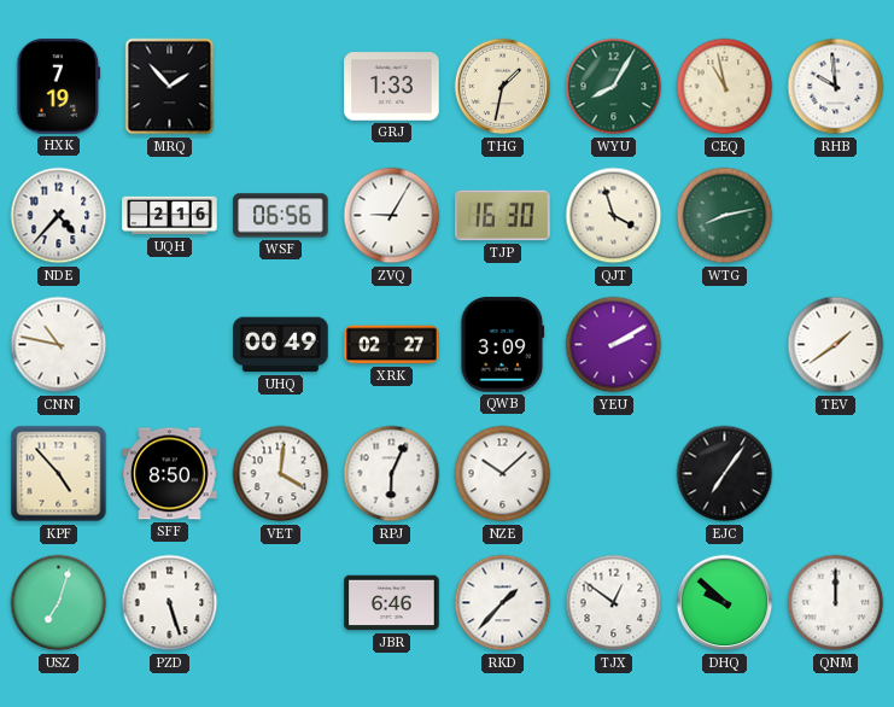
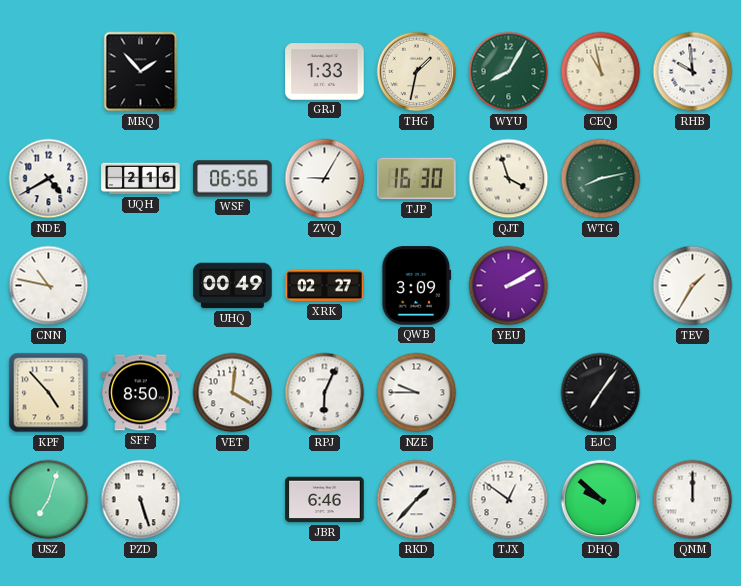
HXK: 7:19 -> none (59, 87)
NDE: 4:37 -> 4:40 (49, 179)
TEV: 1:39 -> 1:35 (693, 286)
NZE: 10:08 -> 9:45 (417, 393)
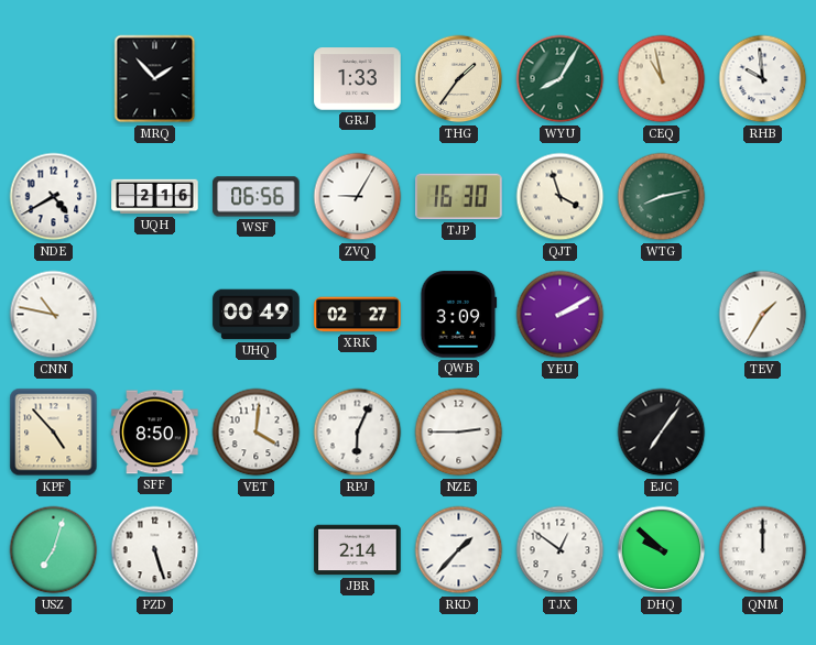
THG: 1:32 -> 1:36 (459, 79)
NZE: 9:45 -> 2:45 (459, 433)
JBR: 6:46 -> 2:14 (358, 550)
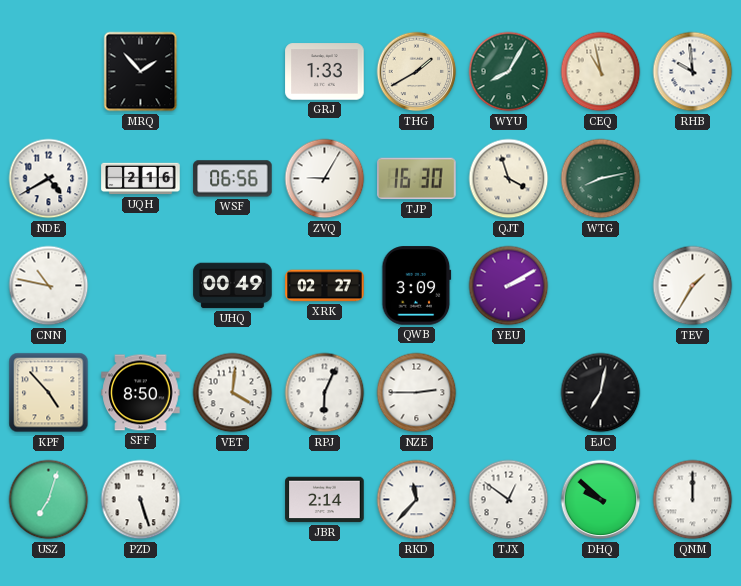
THG: 1:36 -> 1:40 (417, 72)
EJC: 7:06 -> 7:02 (601, 393)
RKD: 1:37 -> 11:37 (417, 500)
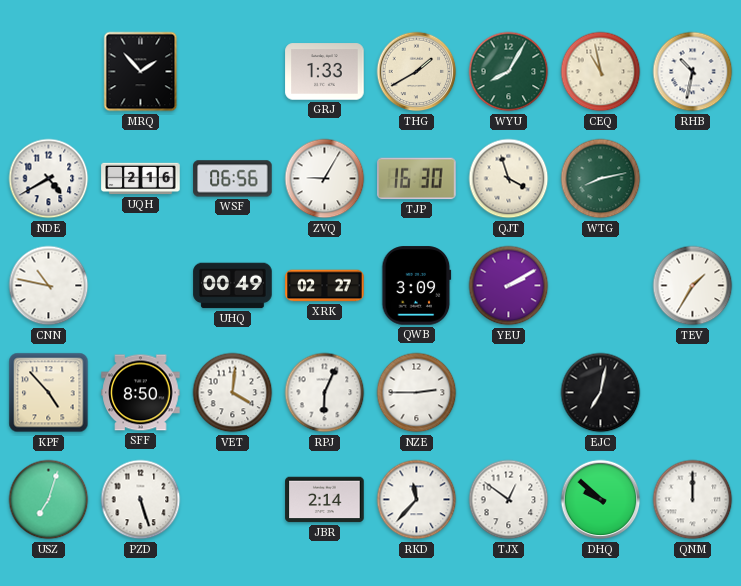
RHB: 9:59 -> 10:32 (693, 72)
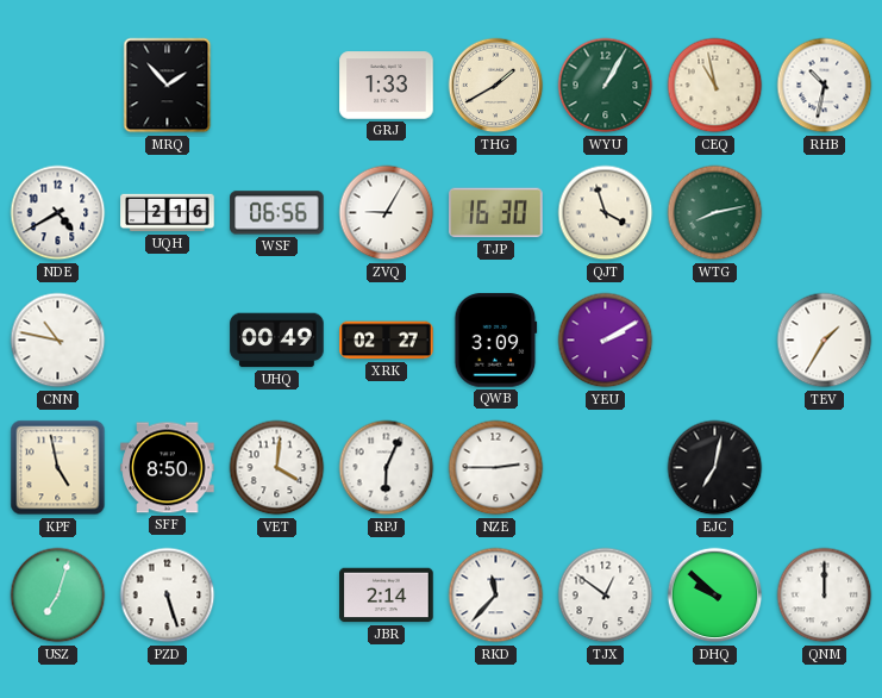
WYU: 8:05 -> 1:05 (606, 86)
KPF: 4:53 -> 4:58 (58, 468)
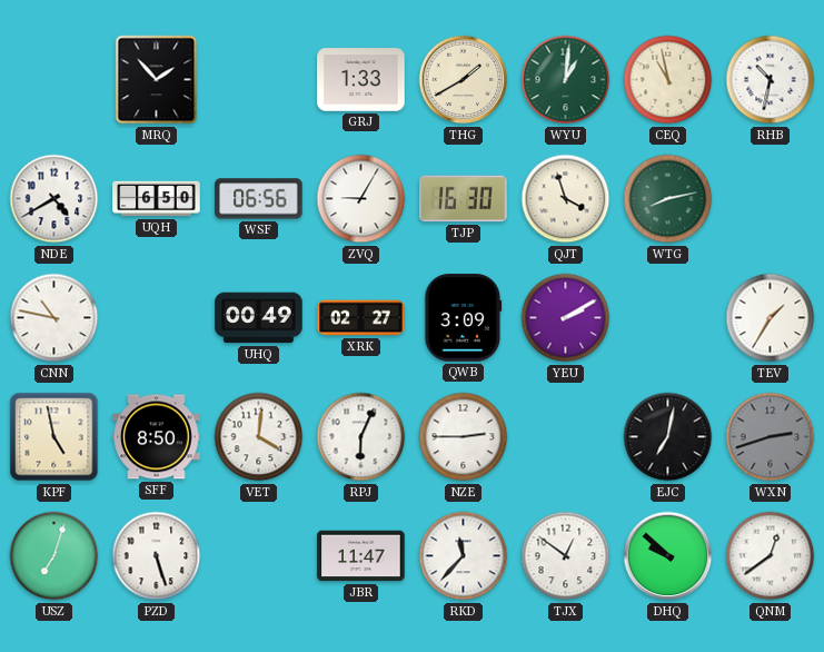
WYU: 1:05 -> 1:01 (566, 80)
UQH: 2:16 -> 6:50 (157, 199)
WXN: none -> 2:42 (771, 437)
JBR: 2:14 -> 11:47 (361, 556)
QNM: 12:00 -> 12:39 (771, 556)
